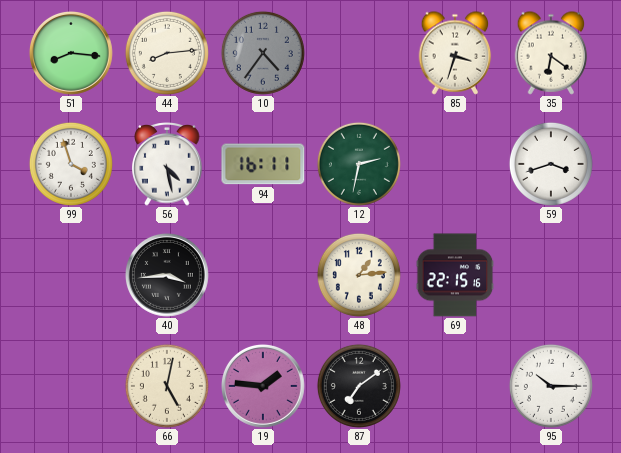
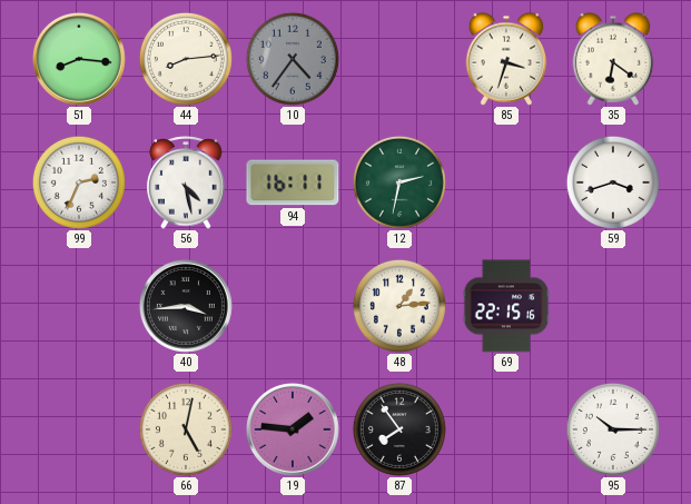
99: 3:57 -> 2:34 (79, 182)
87: 7:09 -> 7:54 (399, 429)
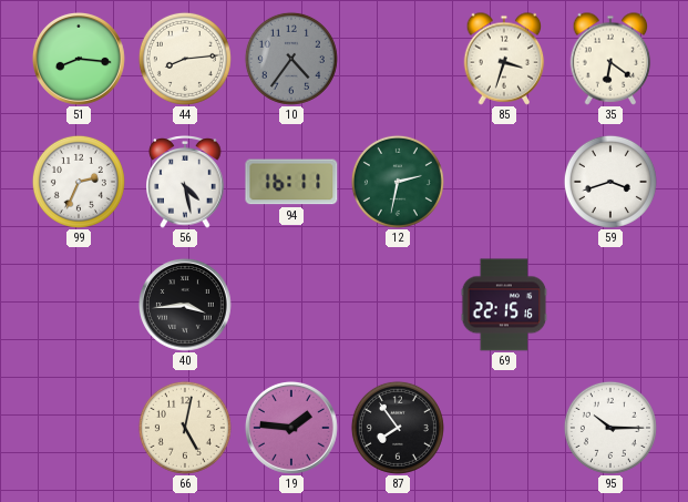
48: 1:14 -> none (399, 306)
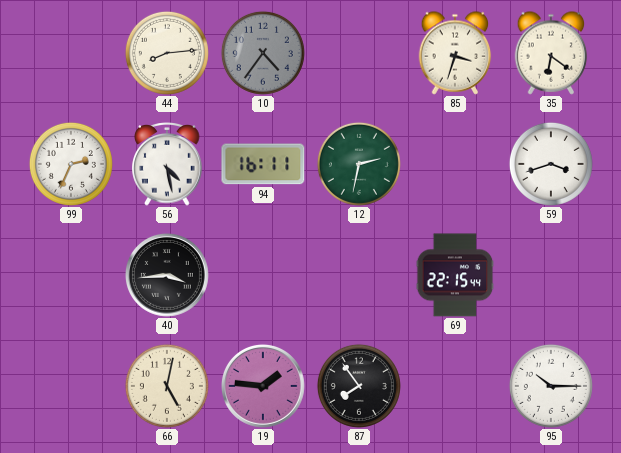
51: 8:16 -> none (79, 59)
69: 22:15:16 -> 22:15:44 (455, 275)
